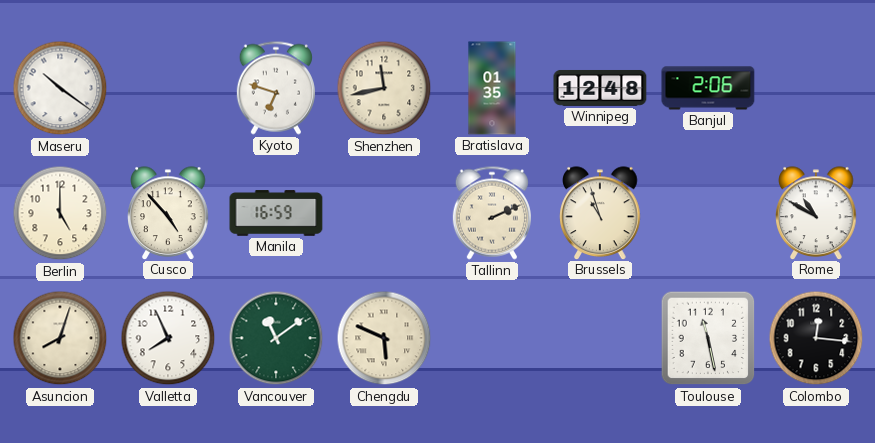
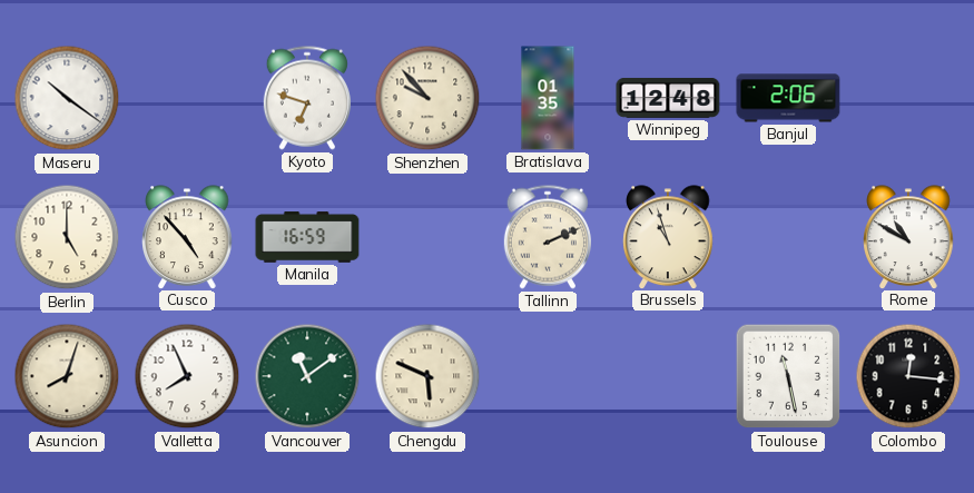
Shenzhen: 11:43 -> 9:53 (427, 98)
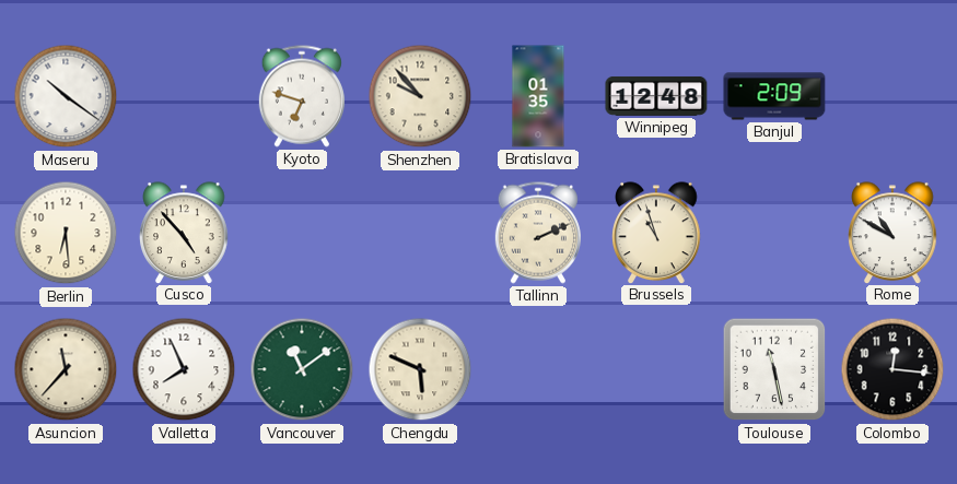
Banjul: 2:06 -> 2:09 (774, 96)
Berlin: 5:00 -> 6:29 (66, 233)
Manila: 16:59 -> none (307, 237)
Asuncion: 8:03 -> 11:37 (66, 369)
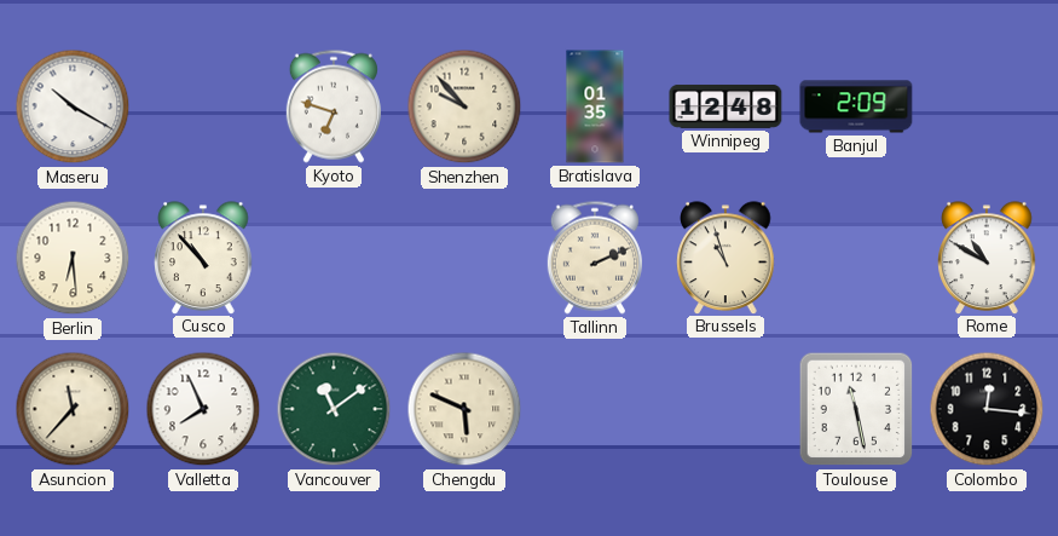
Maseru: 10:21 -> 10:20 (73, 106)
Cusco: 4:53 -> 10:53 (203, 258)
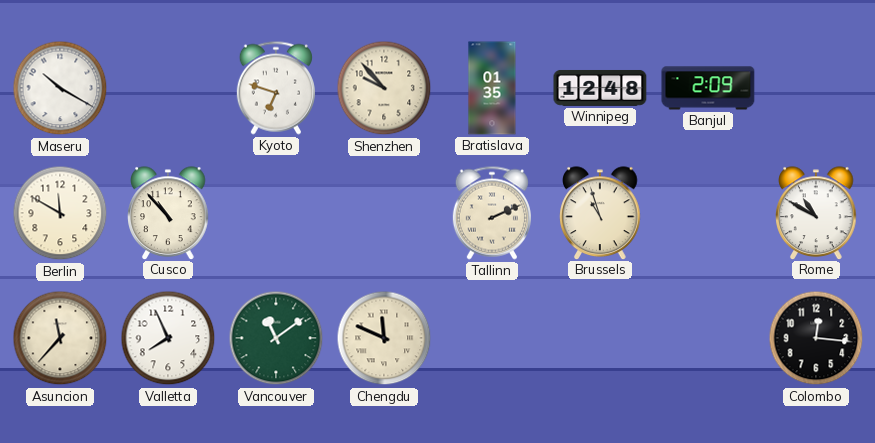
Berlin: 6:29 -> 11:50 (60, 213)
Chengdu: 5:49 -> 11:49 (384, 338)
Toulouse: 11:28 -> none (856, 409)
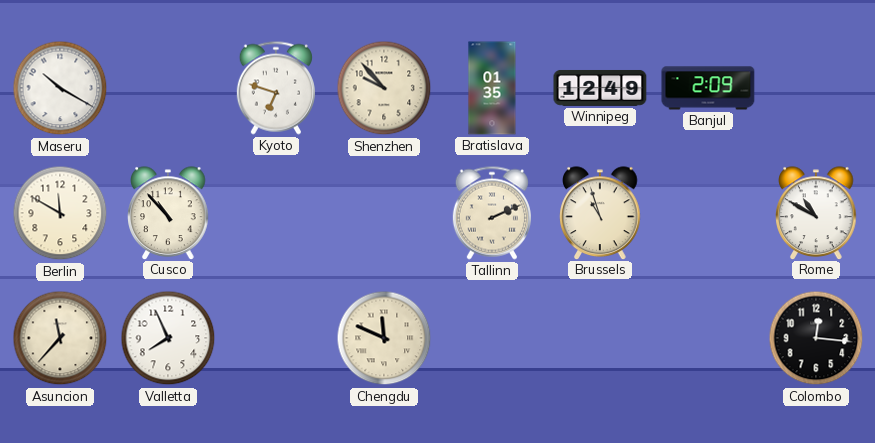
Winnipeg: 12:48 -> 12:49 (600, 88)
Vancouver: 11:09 -> none (276, 338)
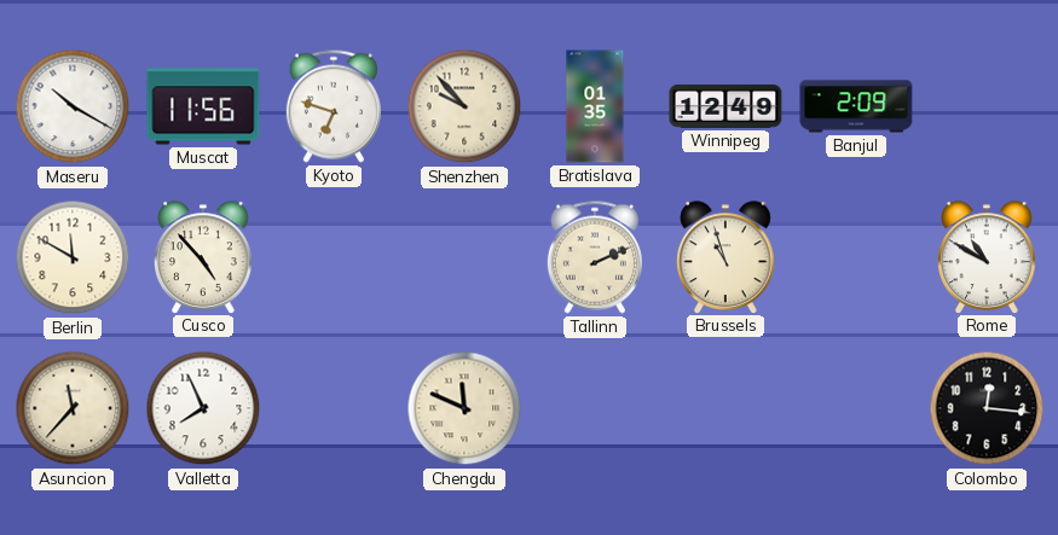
Muscat: none -> 11:56 (203, 106)
Cusco: 10:53 -> 4:53 (203, 257)
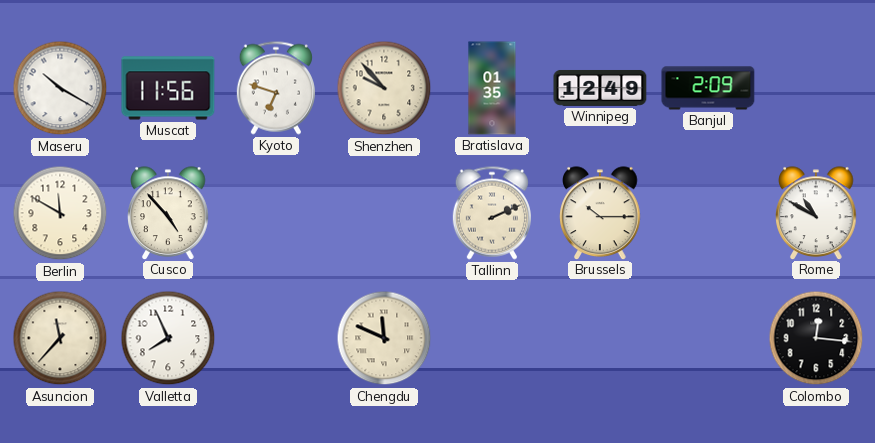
Brussels: 10:57 -> 10:15 (600, 213)
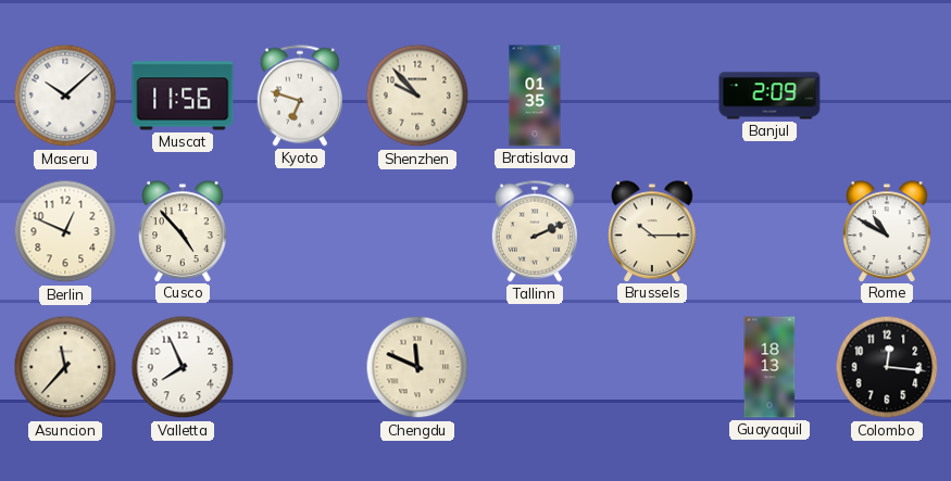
Maseru: 10:20 -> 10:08 (65, 96)
Winnipeg: 12:49 -> none (600, 88)
Berlin: 11:50 -> 12:49 (65, 231)
Guayaquil: none -> 18:13 (769, 367)
